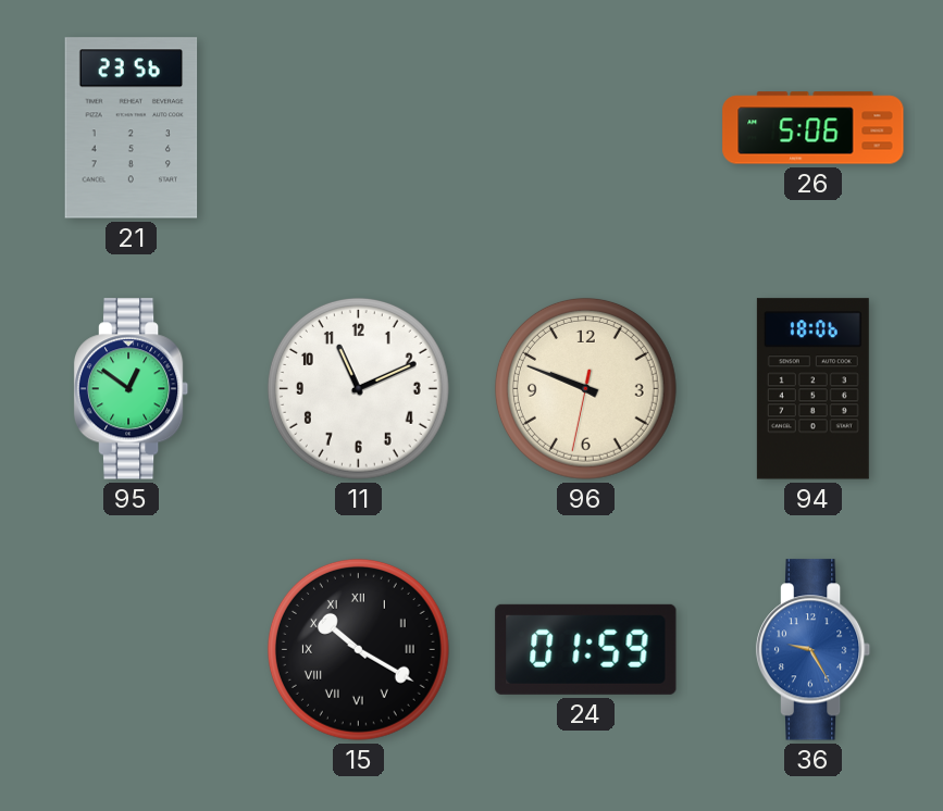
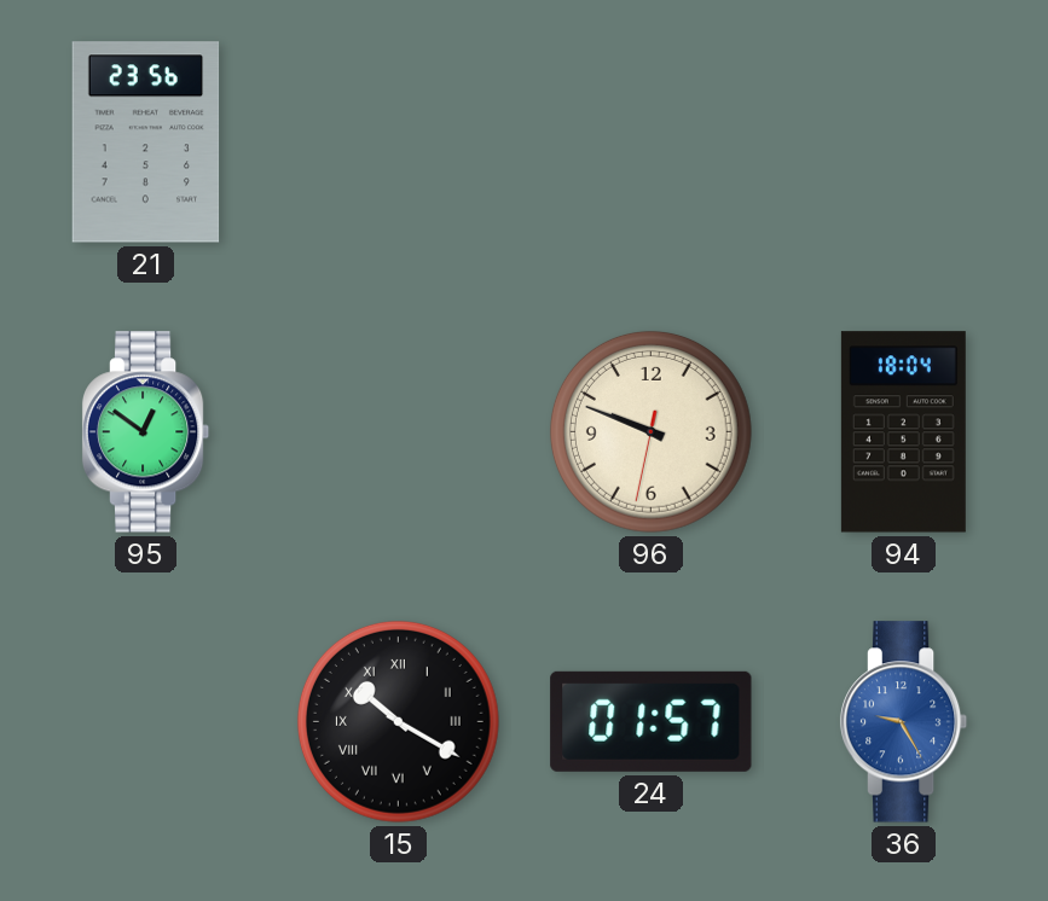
26: 5:06 -> none (814, 128)
11: 11:11 -> none (358, 388)
94: 18:06 -> 18:04 (903, 432)
24: 01:59 -> 01:57 (652, 721)
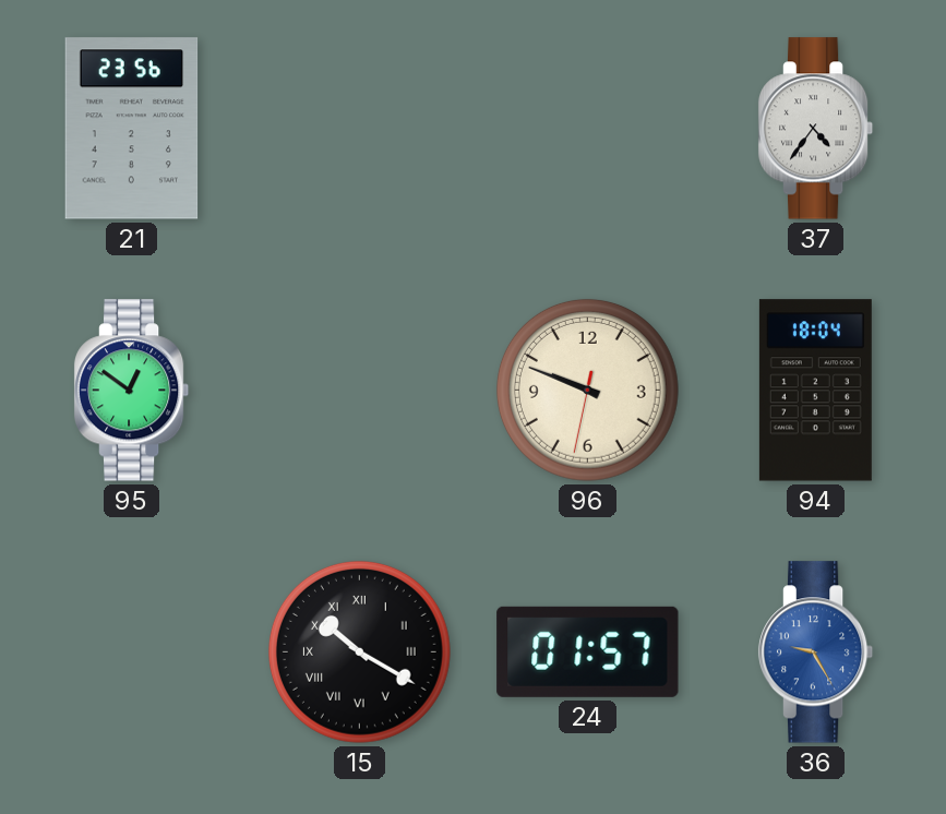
37: none -> 4:36 (816, 129)
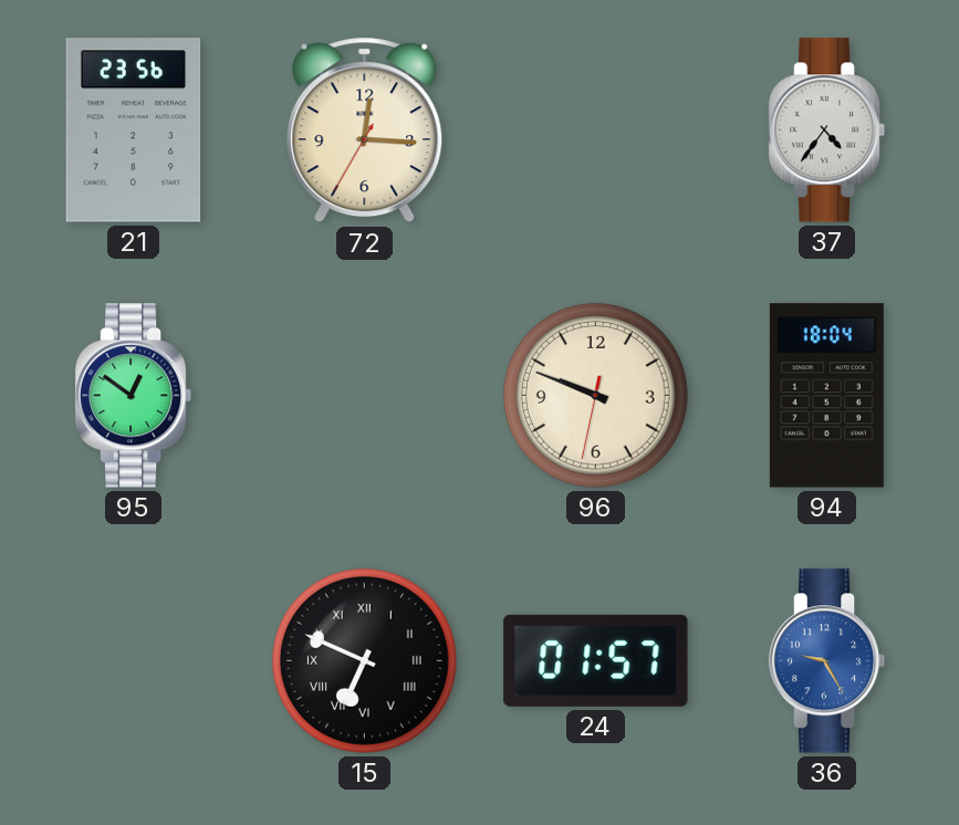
72: none -> 12:15 (365, 130)
15: 10:20 -> 6:49 (364, 660)
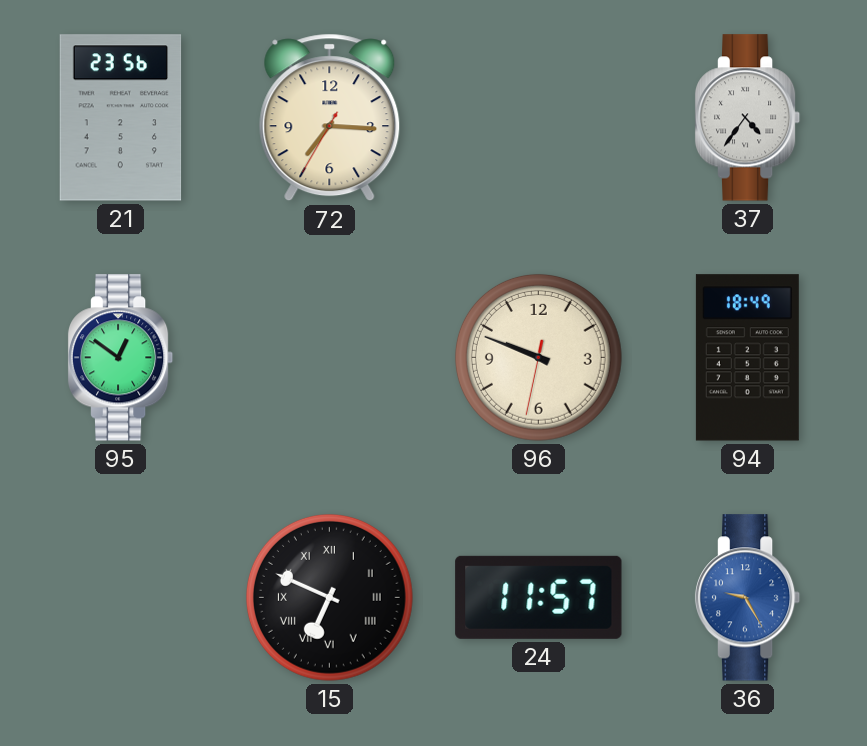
72: 12:15 -> 7:15 (330, 118)
94: 18:04 -> 18:49 (747, 358)
24: 01:57 -> 11:57 (539, 597)
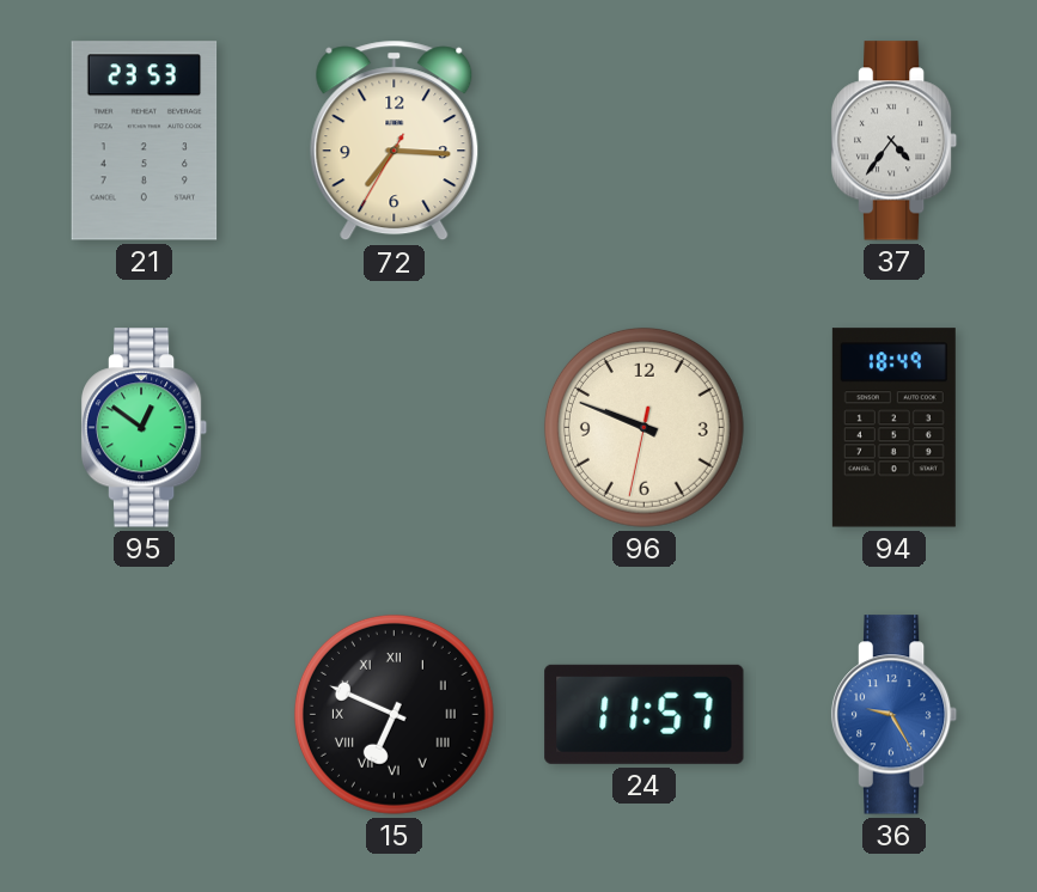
21: 23:56 -> 23:53 (145, 141)
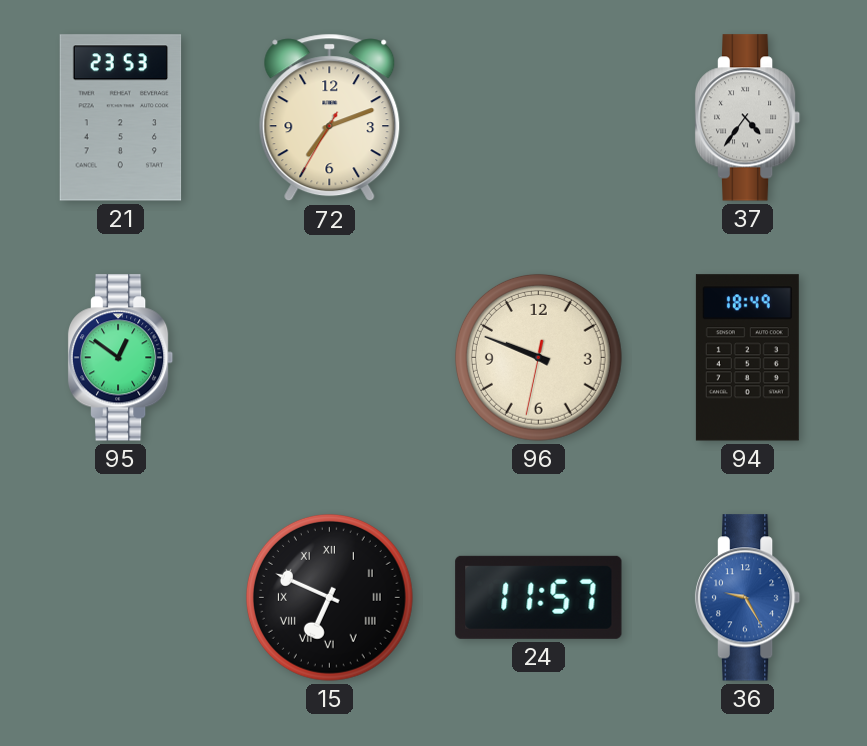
72: 7:15 -> 7:11 (330, 118)
